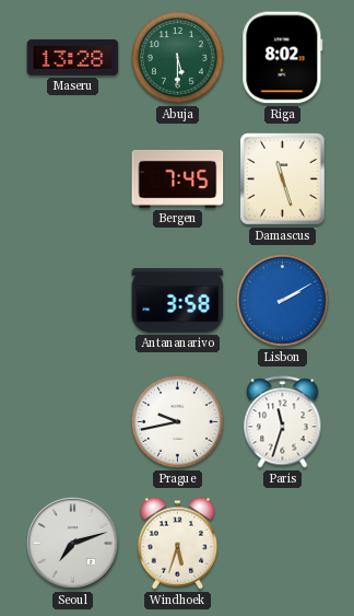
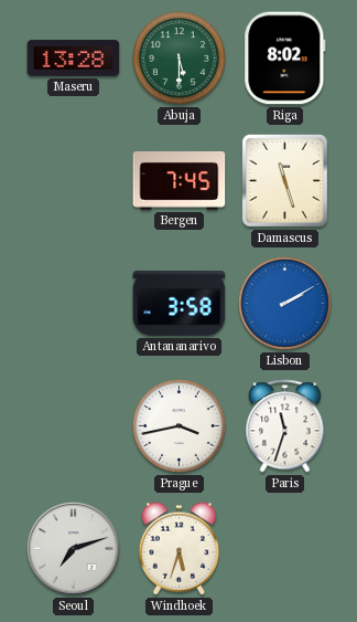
Prague: 9:43 -> 3:43 (180, 426)
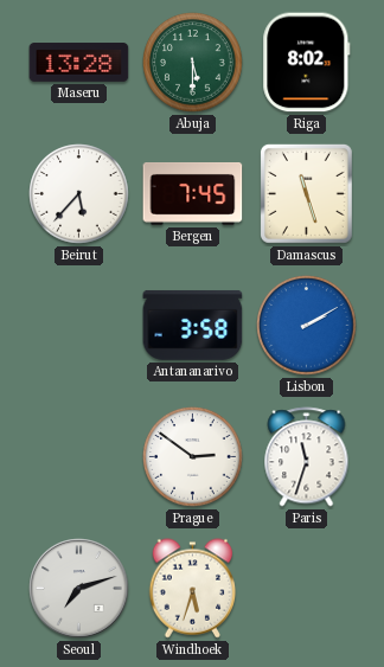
Beirut: none -> 5:37 (79, 194)
Prague: 3:43 -> 2:51 (193, 457)
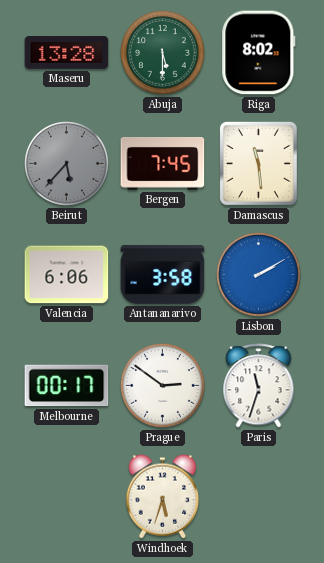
Beirut dial: white -> grey (67, 164)
Damascus: 11:27 -> 11:29 (258, 163)
Valencia: none -> 6:06 (67, 275)
Melbourne: none -> 00:17 (67, 386)
Seoul: 7:12 -> none (79, 589)
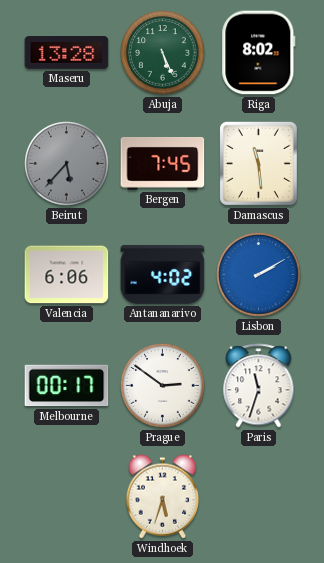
Abuja: 5:30 -> 5:26 (163, 53)
Antananarivo: 3:58 -> 4:02 (163, 274)
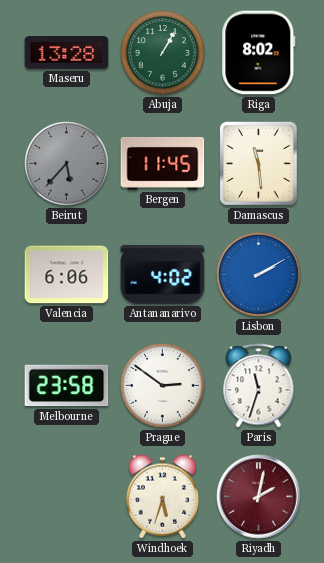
Abuja: 5:26 -> 1:05 (163, 53)
Bergen: 7:45 -> 11:45 (163, 164)
Melbourne: 00:17 -> 23:58 (67, 386)
Riyadh: none -> 2:02 (259, 497)
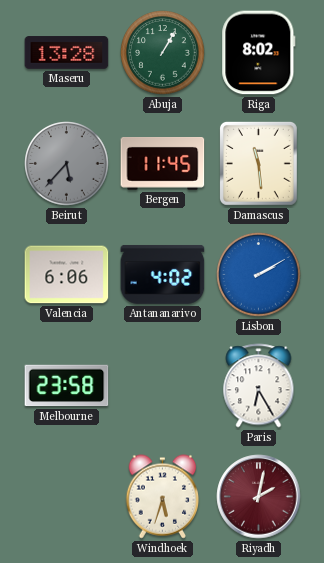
Prague: 2:51 -> none (163, 386)
Paris: 11:33 -> 6:25 (259, 386)
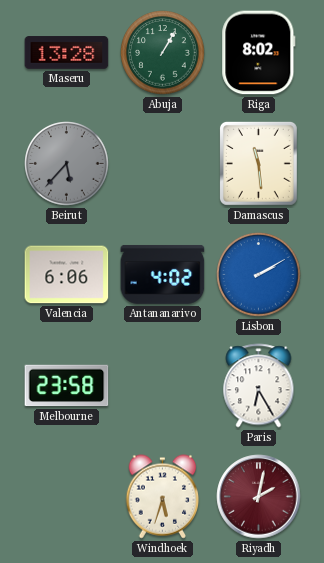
Bergen: 11:45 -> none (163, 164)
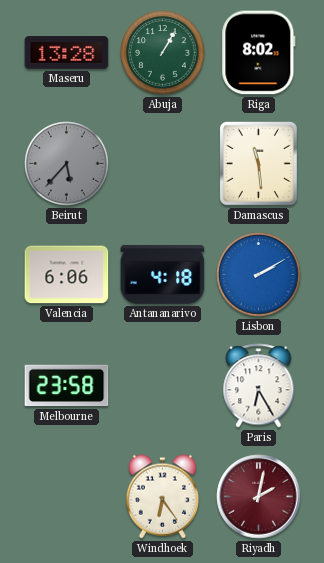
Antananarivo: 4:02 -> 4:18 (163, 274)
Windhoek: 5:33 -> 6:24 (163, 497)
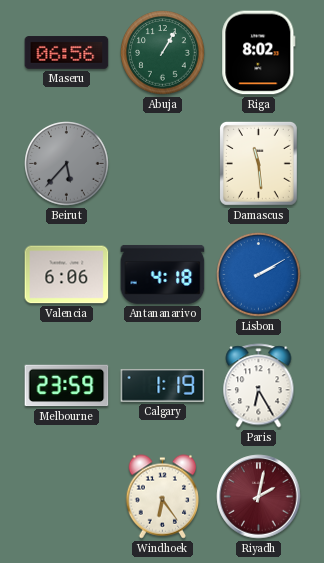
Maseru: 13:28 -> 06:56 (67, 53)
Melbourne: 23:58 -> 23:59 (67, 386)
Calgary: none -> 1:19 (163, 386)
